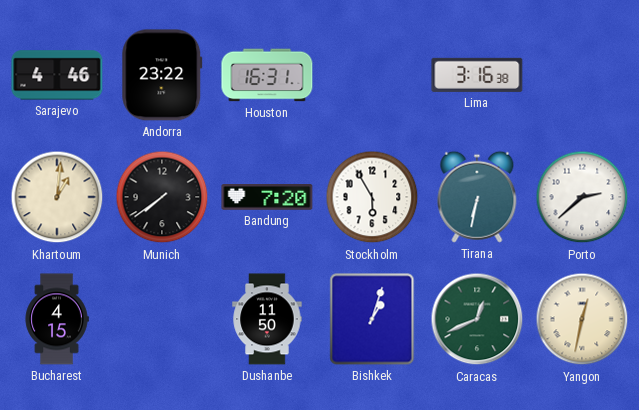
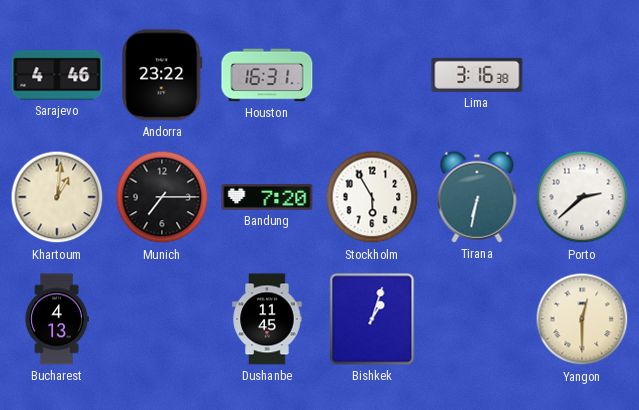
Munich: 7:39 -> 7:15 (162, 197)
Bucharest: 4:15 -> 4:13 (57, 319)
Dushanbe: 11:50 -> 11:45 (267, 319)
Caracas: 12:41 -> none (477, 319)
Yangon: 12:32 -> 12:30 (582, 319)
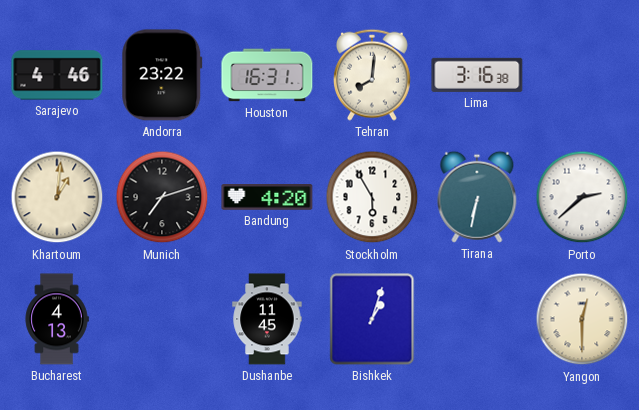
Tehran: none -> 8:01 (372, 75)
Munich: 7:15 -> 7:12 (162, 197)
Bandung: 7:20 -> 4:20 (267, 198)
